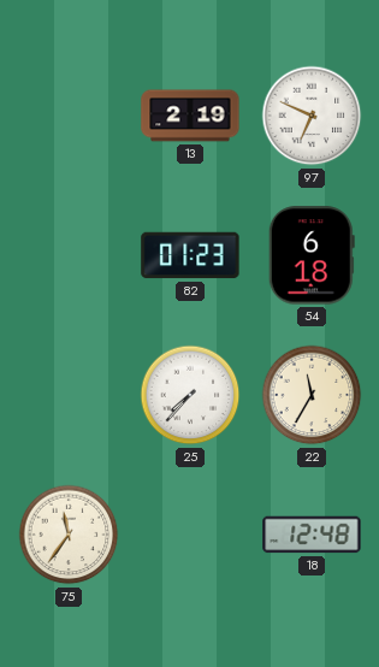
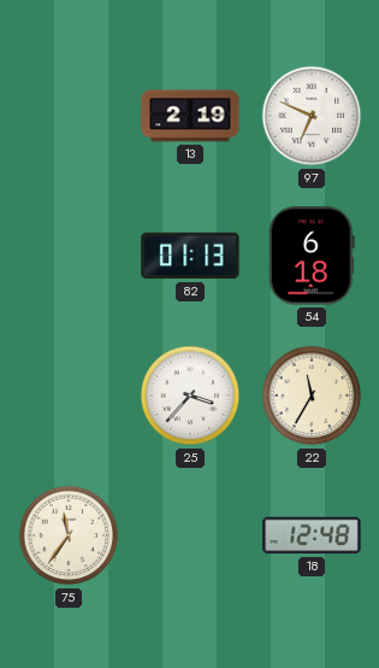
82: 01:23 -> 01:13 (190, 256)
25: 7:37 -> 3:37 (190, 395)
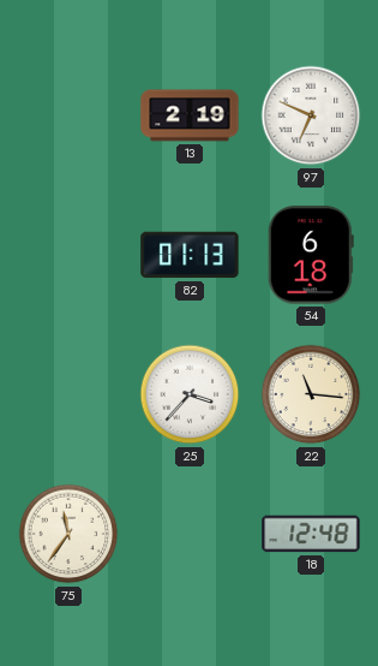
22: 11:35 -> 11:16 (311, 394)
